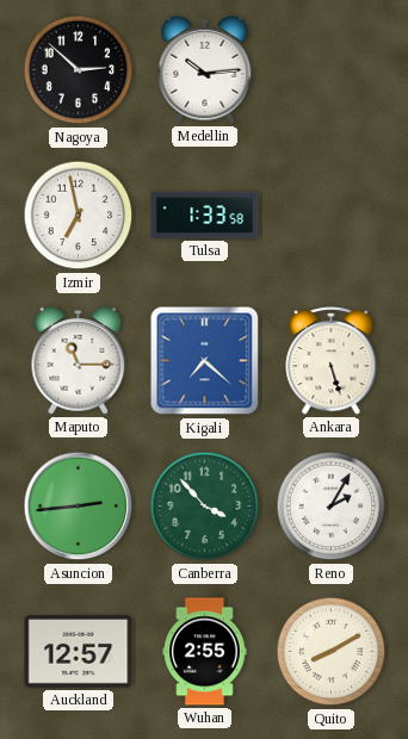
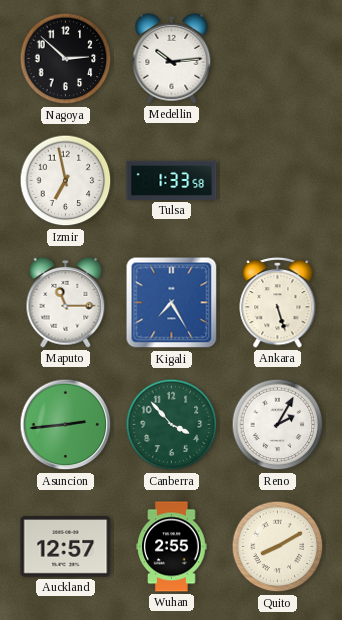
Kigali: 7:22 -> 7:25 (172, 303)
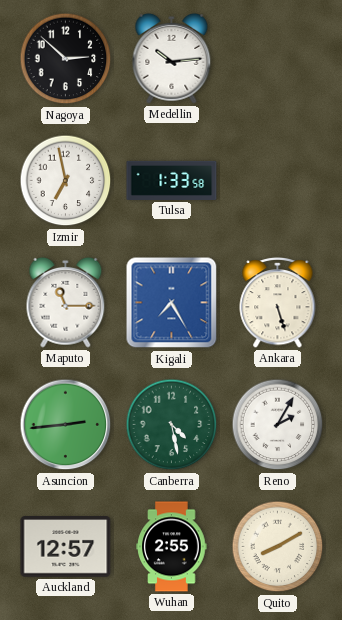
Canberra: 3:53 -> 4:28 (172, 425)
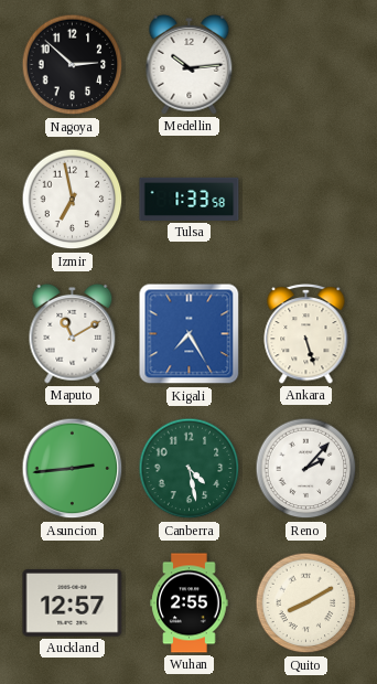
Maputo: 11:15 -> 11:10 (73, 333)
Reno: 2:05 -> 2:07 (306, 469)
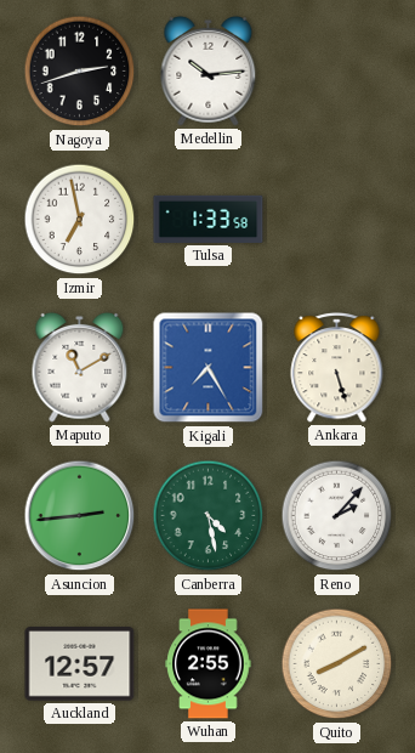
Nagoya: 2:52 -> 2:42 (80, 72)
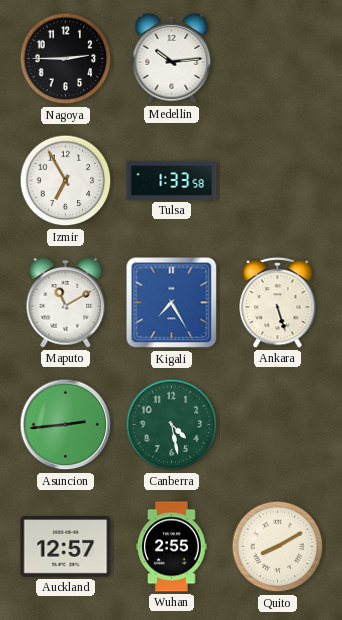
Nagoya: 2:42 -> 2:45 (66, 59)
Izmir: 6:58 -> 6:55 (66, 181)
Reno: 2:07 -> none (337, 516)
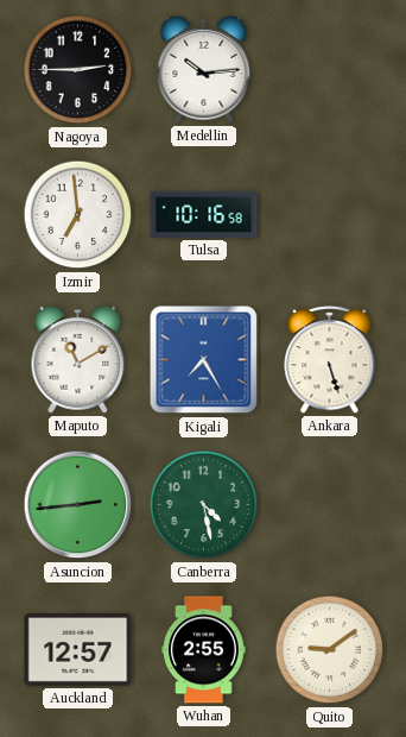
Izmir: 6:55 -> 6:59 (78, 215)
Tulsa: 1:33 -> 10:16 (204, 214)
Quito: 8:10 -> 9:09 (330, 650)
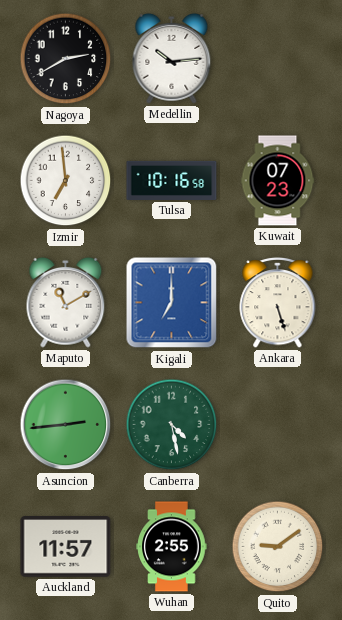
Nagoya: 2:45 -> 2:40 (66, 59)
Kuwait: none -> 07:23 (278, 181)
Kigali: 7:25 -> 7:00 (172, 303)
Auckland: 12:57 -> 11:57 (66, 547)
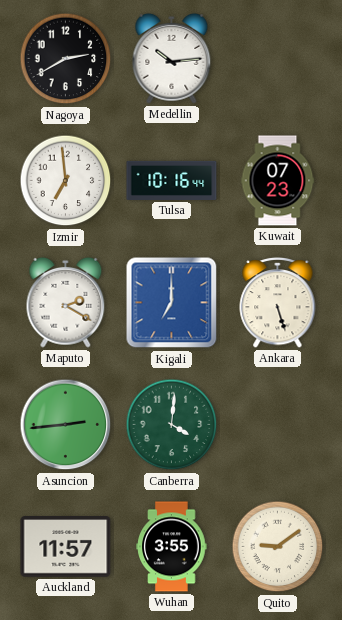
Tulsa: 10:16:58 -> 10:16:44 (172, 180)
Maputo: 11:10 -> 2:20 (66, 302)
Canberra: 4:28 -> 4:01 (172, 425)
Wuhan: 2:55 -> 3:55 (172, 547)
